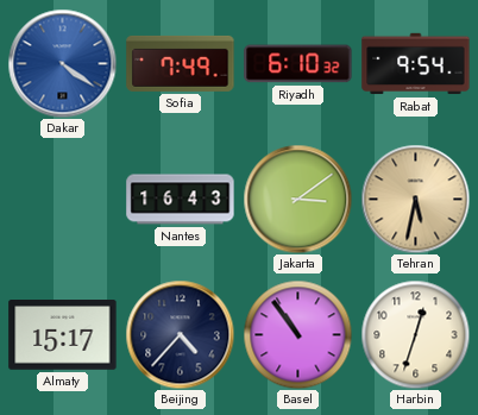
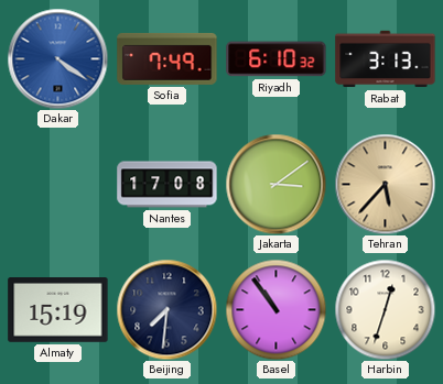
Rabat: 9:54 -> 3:13 (386, 59)
Nantes: 16:43 -> 17:08 (168, 185)
Tehran: 5:32 -> 5:37 (385, 184)
Almaty: 15:17 -> 15:19 (58, 310)
Beijing: 4:37 -> 7:31 (166, 309)
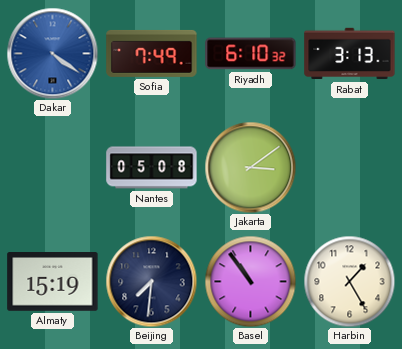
Nantes: 17:08 -> 05:08 (152, 168)
Tehran: 5:37 -> none (385, 184)
Harbin: 12:33 -> 1:25 (349, 281)
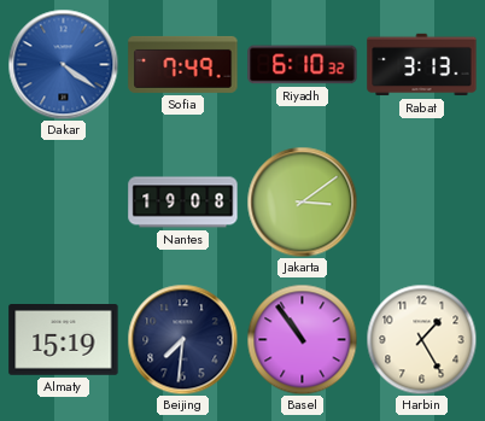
Nantes: 05:08 -> 19:08 (183, 203)
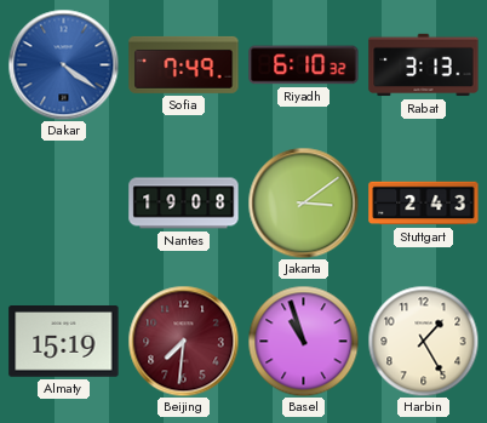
Stuttgart: none -> 2:43 (424, 204)
Beijing dial: navy -> burgundy (183, 341)
Basel: 10:54 -> 10:57 (303, 341)
